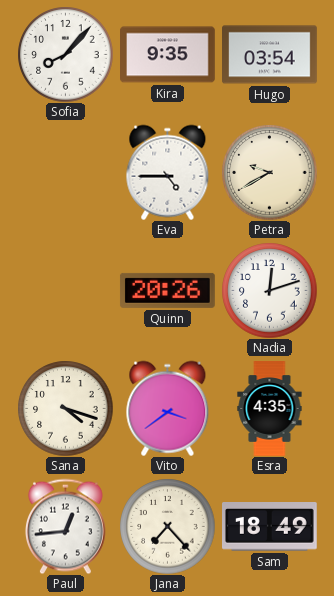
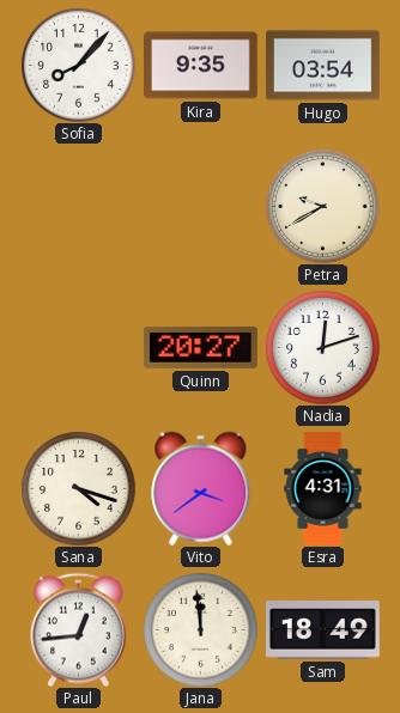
Eva: 4:45 -> none (168, 172)
Quinn: 20:26 -> 20:27 (201, 347)
Esra: 4:35 -> 4:31 (323, 489)
Jana: 7:23 -> 11:59 (200, 629)
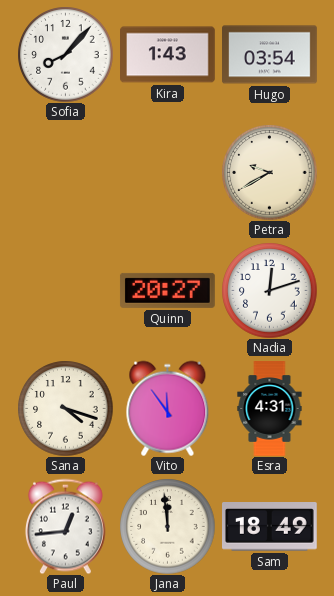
Kira: 9:35 -> 1:43 (168, 55)
Vito: 3:39 -> 11:54 (168, 408)
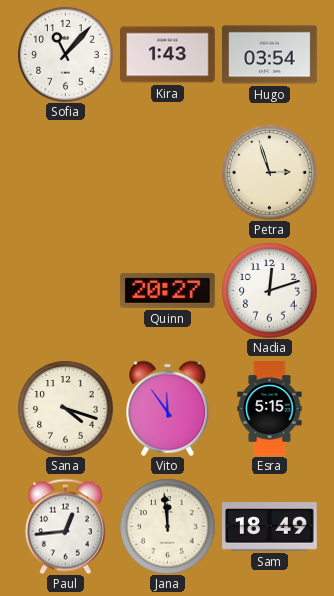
Sofia: 8:07 -> 11:07 (65, 54)
Petra: 9:40 -> 2:57 (269, 172)
Esra: 4:31 -> 5:15 (270, 409)
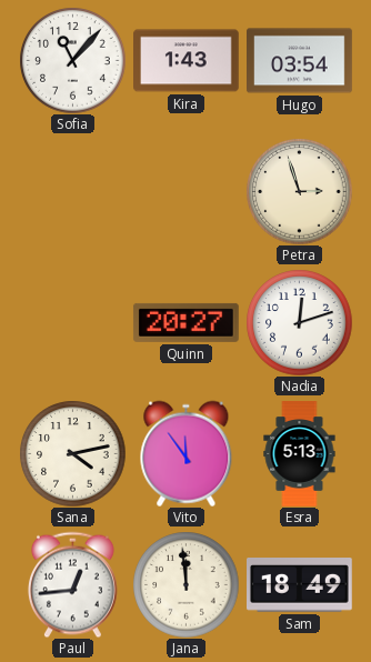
Sana: 4:18 -> 4:13 (72, 453)
Esra: 5:15 -> 5:13 (300, 454)
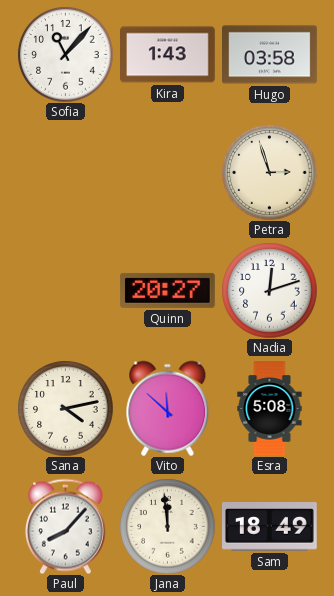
Hugo: 03:54 -> 03:58 (270, 55)
Vito: 11:54 -> 11:52 (168, 408)
Esra: 5:13 -> 5:08 (270, 409)
Paul: 12:44 -> 8:07 (65, 526)
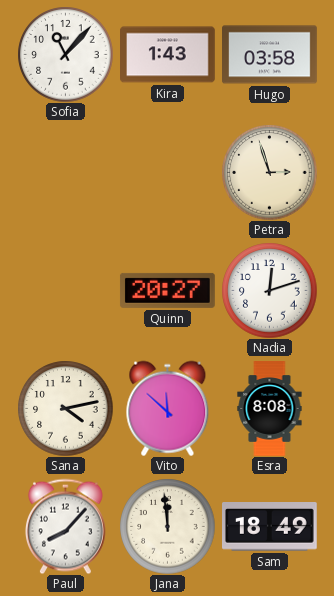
Esra: 5:08 -> 8:08 (270, 409)
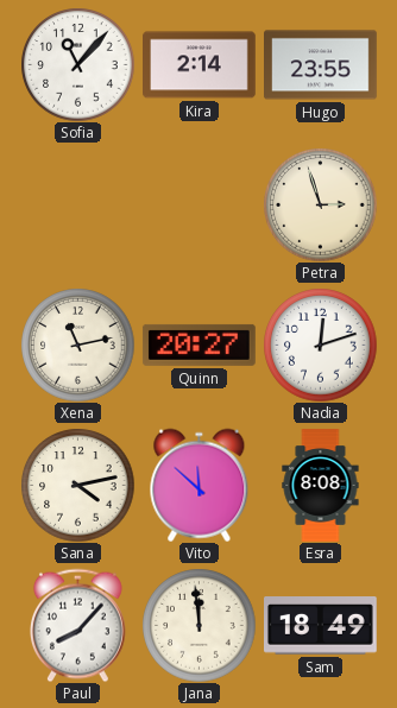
Kira: 1:43 -> 2:14 (200, 65)
Hugo: 03:58 -> 23:55 (321, 65)
Xena: none -> 11:13 (77, 344)
